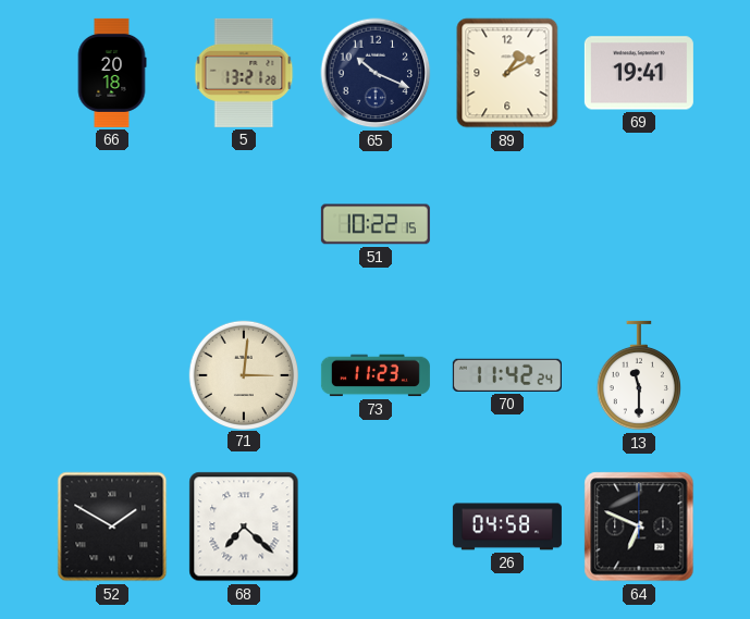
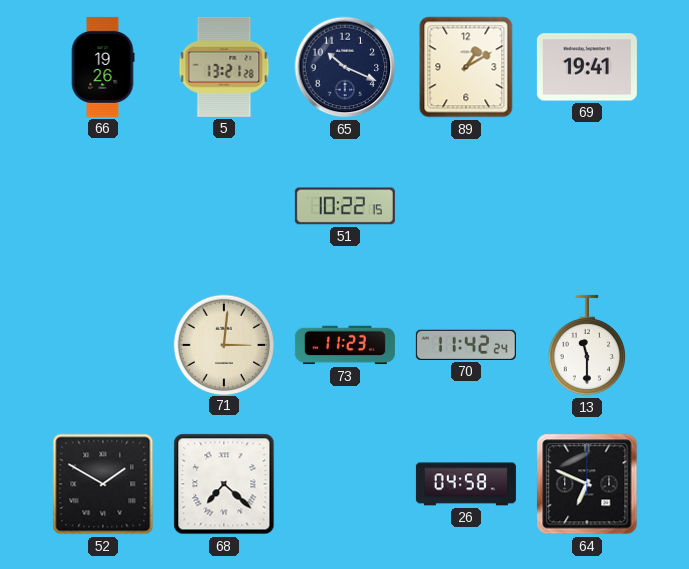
66: 20:18 -> 19:26 (103, 67)
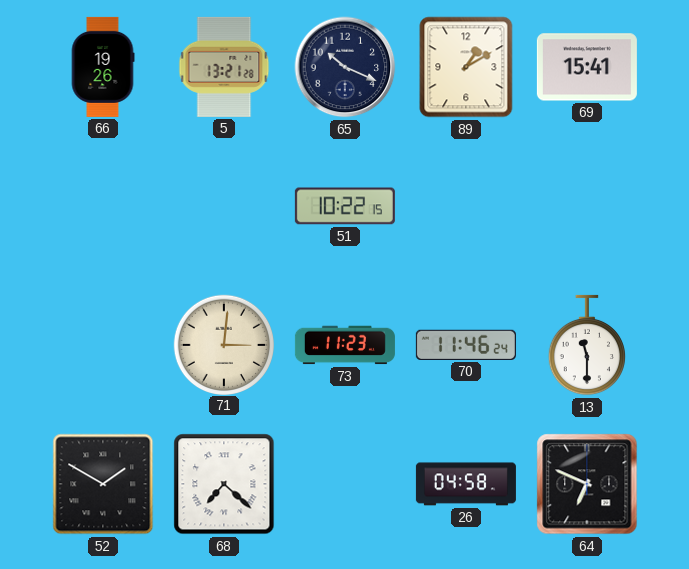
69: 19:41 -> 15:41 (587, 67)
70: 11:42 -> 11:46 (466, 345)
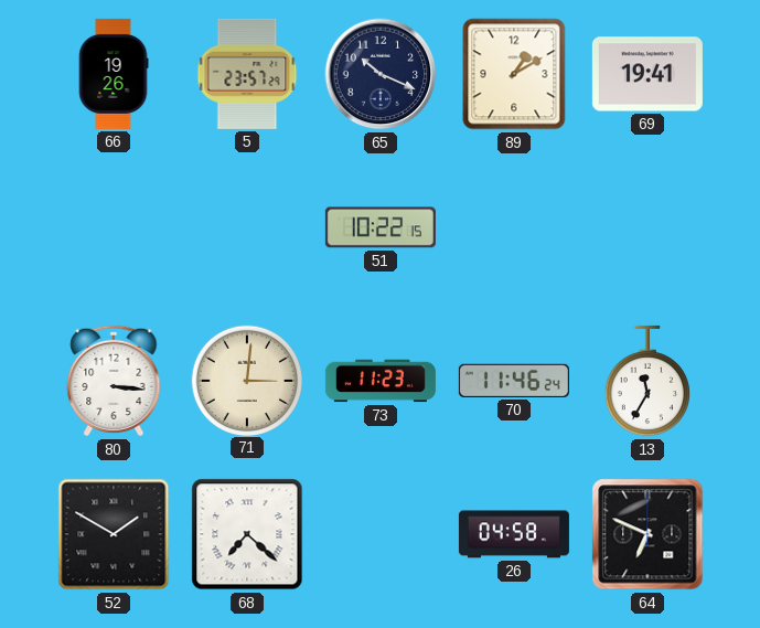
5: 13:21 -> 23:57 (247, 74)
69: 15:41 -> 19:41 (647, 74)
80: none -> 3:16 (114, 381)
13: 11:30 -> 11:35 (647, 381)
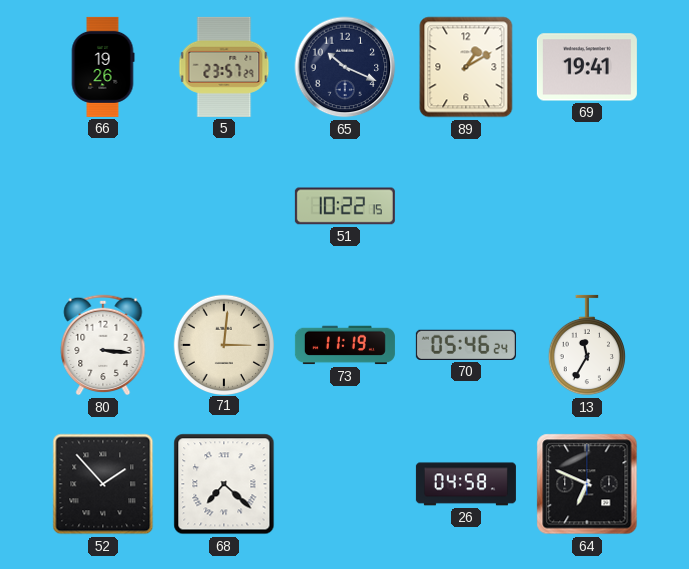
73: 11:23 -> 11:19 (345, 345)
70: 11:46 -> 05:46 (466, 345)
52: 1:50 -> 1:53 (103, 484)
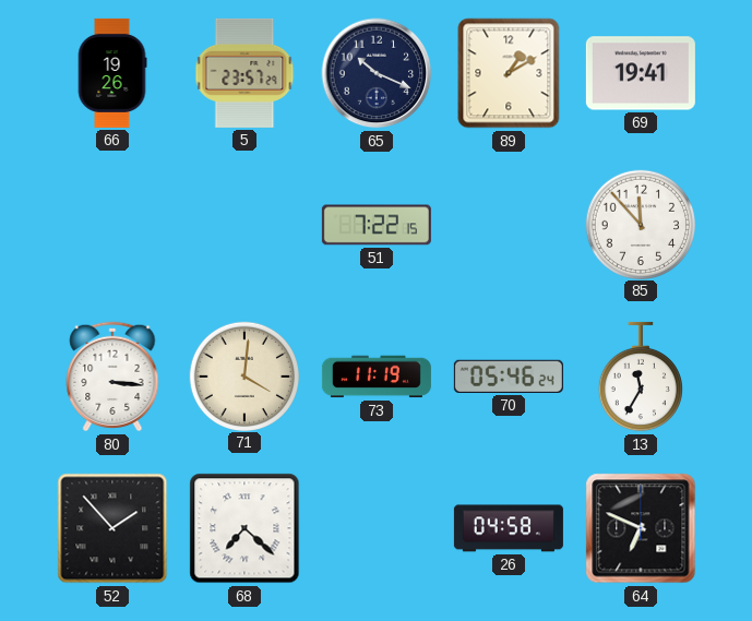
51: 10:22 -> 7:22 (377, 225)
85: none -> 11:53 (640, 224)
71: 3:01 -> 4:01 (243, 375)
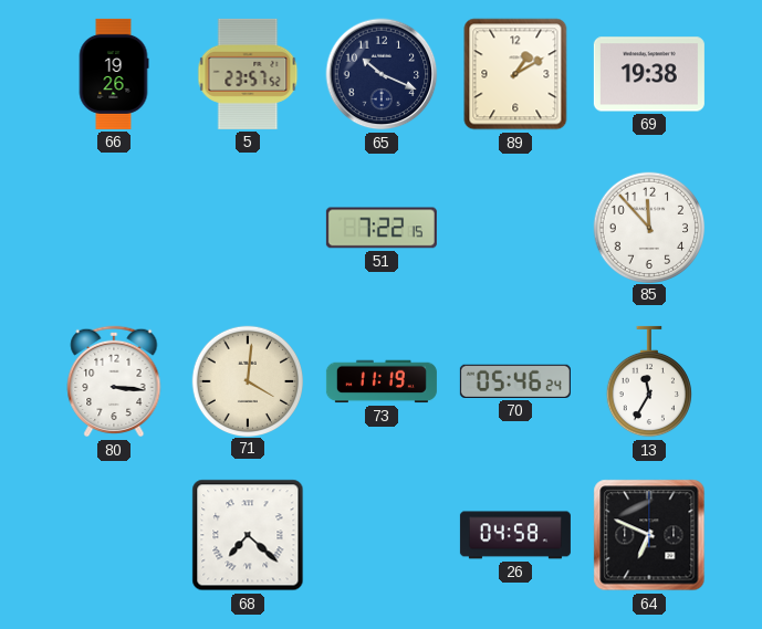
5: 23:57:29 -> 23:57:52 (248, 74)
69: 19:41 -> 19:38 (649, 74)
52: 1:53 -> none (112, 528)
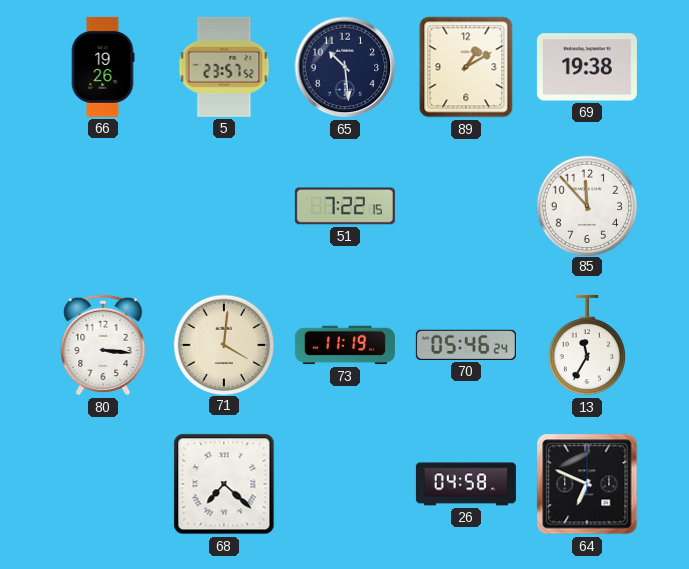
65: 10:19 -> 10:29 (345, 67)
